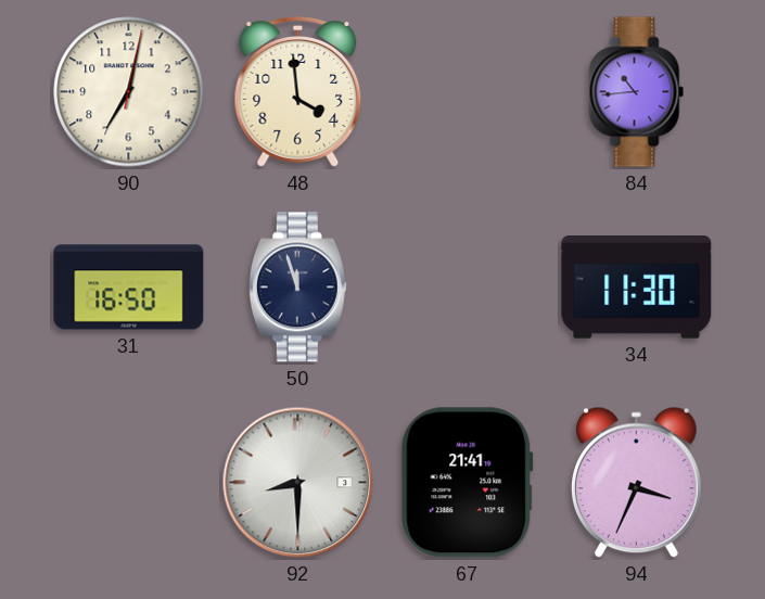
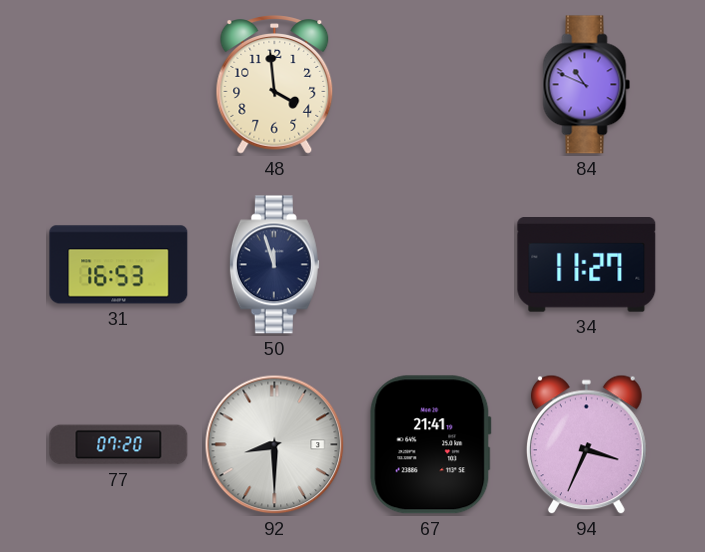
90: 7:02 -> none (129, 92)
84: 10:44 -> 10:49 (587, 85)
31: 16:50 -> 16:53 (119, 265)
34: 11:30 -> 11:27 (587, 265)
77: none -> 07:20 (119, 445)
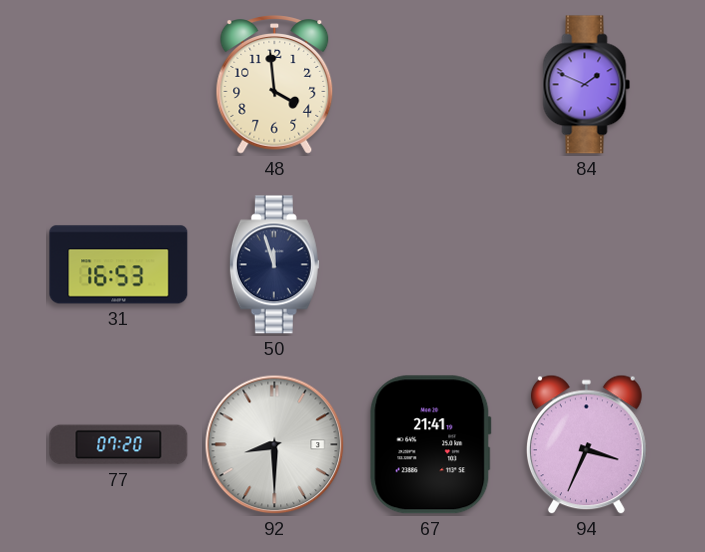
84: 10:49 -> 1:49 (587, 85)
34: 11:27 -> none (587, 265)
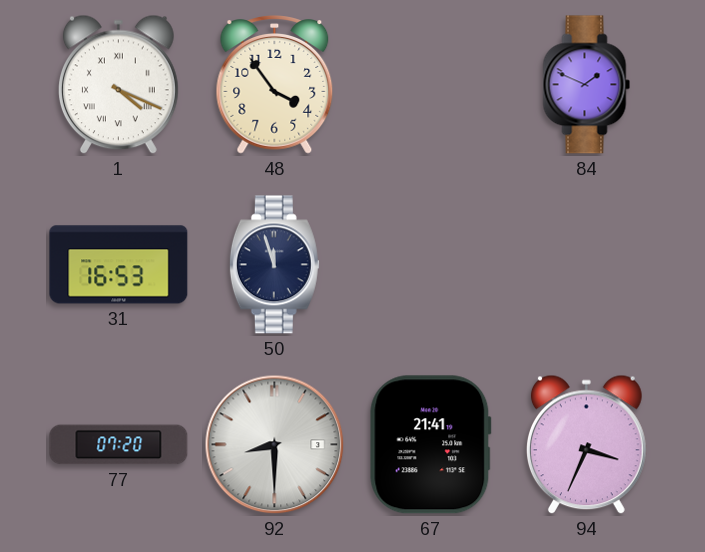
1: none -> 4:19 (118, 85)
48: 3:59 -> 3:54 (275, 85)
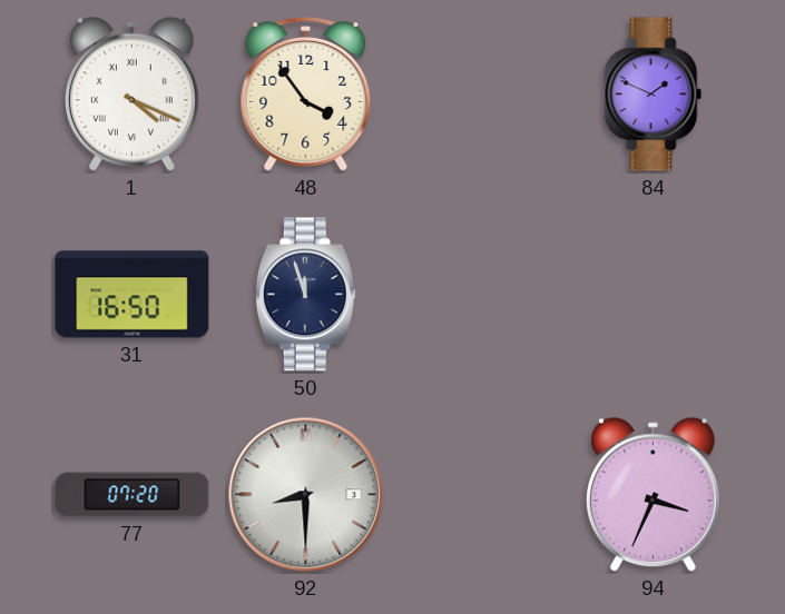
31: 16:53 -> 16:50 (133, 295)
67: 21:41 -> none (431, 445)
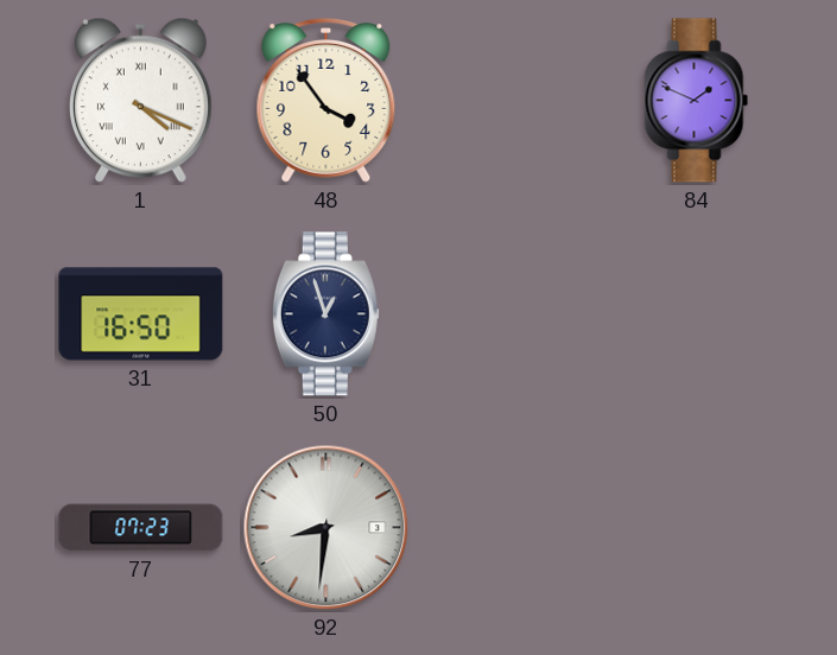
50: 11:57 -> 12:57 (325, 314)
77: 07:20 -> 07:23 (141, 528)
92: 8:30 -> 8:31 (326, 528)
94: 3:34 -> none (652, 495)
